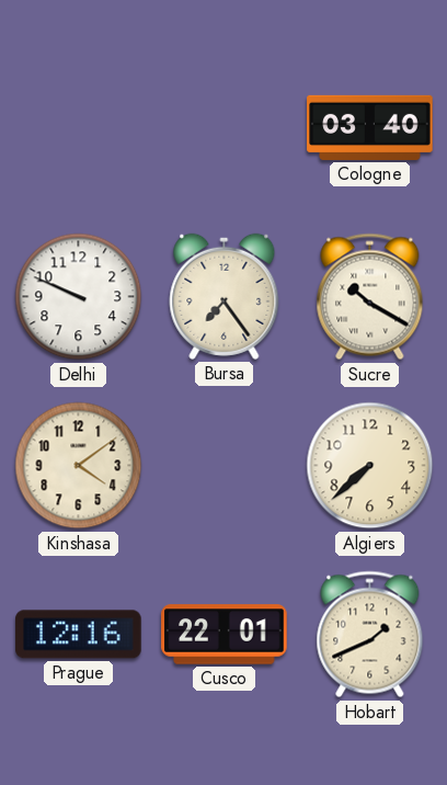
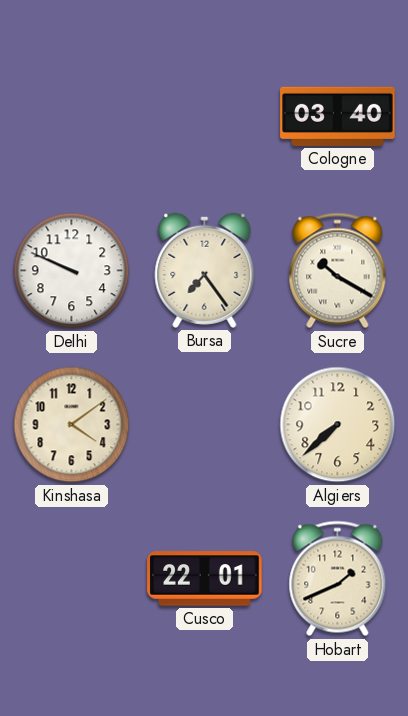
Prague: 12:16 -> none (79, 635)
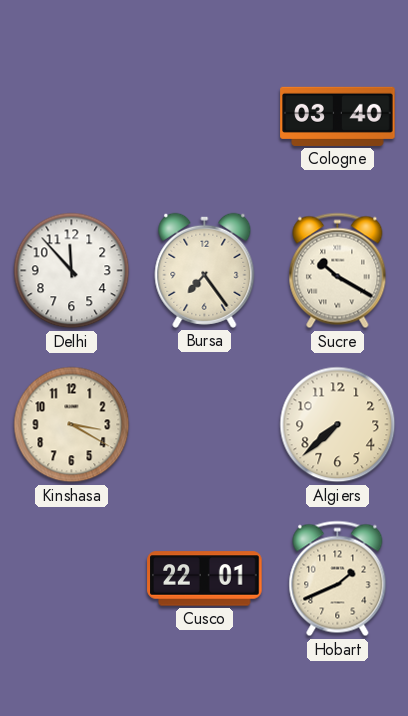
Delhi: 9:49 -> 11:53 (72, 271)
Kinshasa: 4:09 -> 3:20 (72, 425)
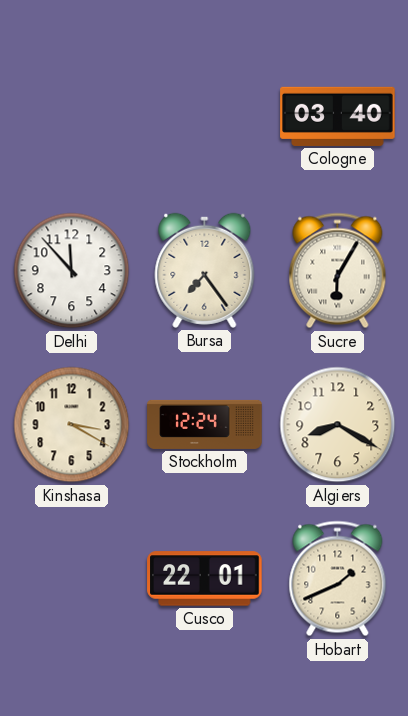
Sucre: 10:20 -> 6:05 (338, 271)
Stockholm: none -> 12:24 (205, 424)
Algiers: 7:38 -> 8:20 (338, 425)
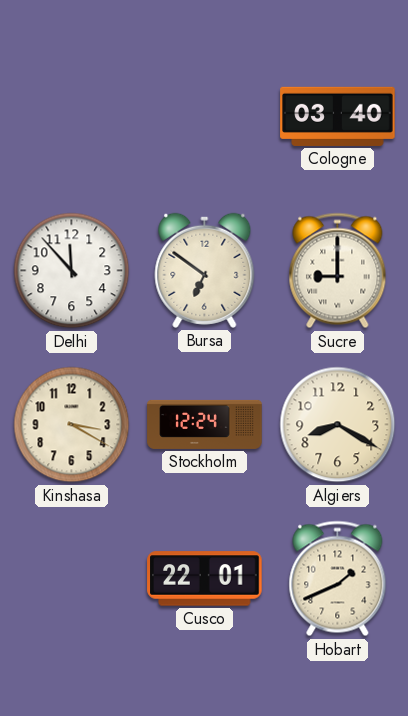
Bursa: 7:24 -> 6:51 (205, 270)
Sucre: 6:05 -> 9:00 (338, 271)
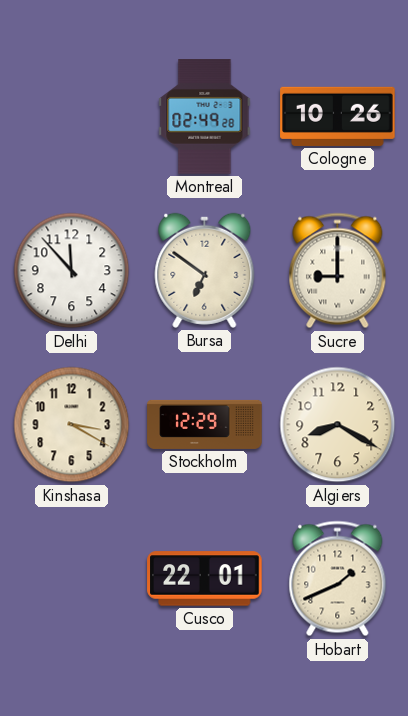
Montreal: none -> 02:49 (205, 117)
Cologne: 03:40 -> 10:26 (338, 116)
Stockholm: 12:24 -> 12:29 (205, 424)
